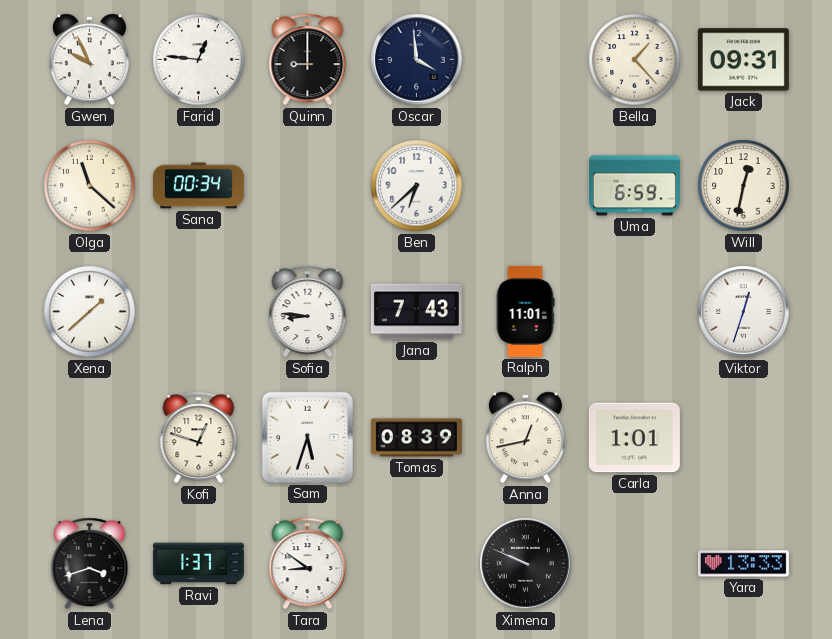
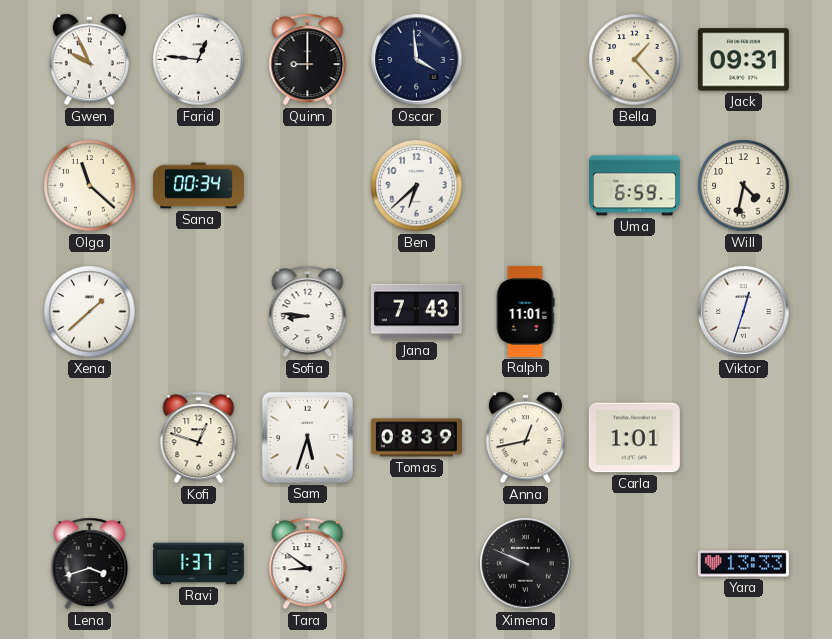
Will: 12:32 -> 4:32 (744, 186)
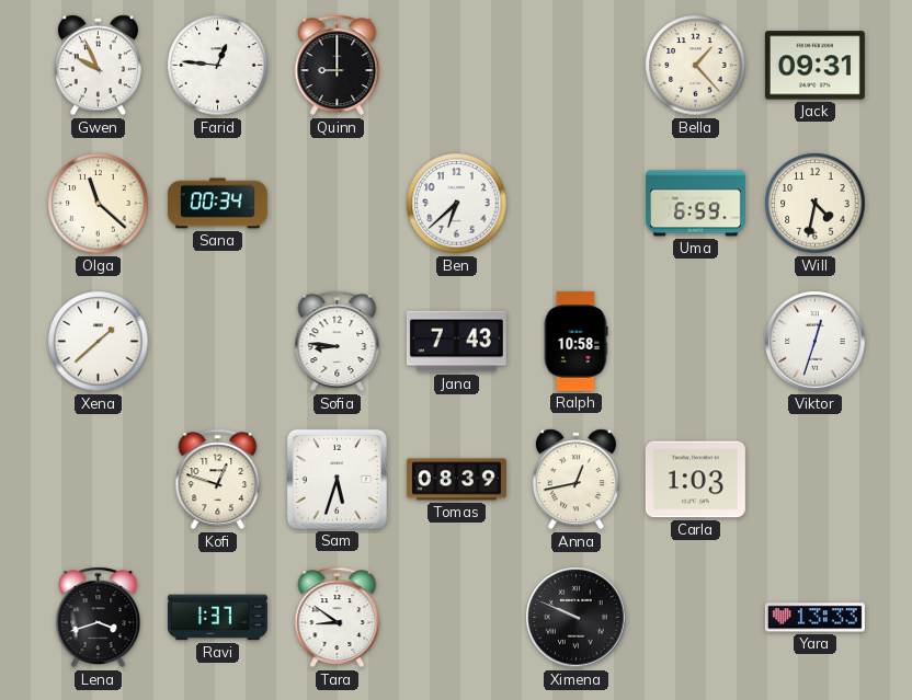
Oscar: 3:59 -> none (417, 60)
Ralph: 11:01 -> 10:58 (575, 341)
Carla: 1:01 -> 1:03 (695, 480)
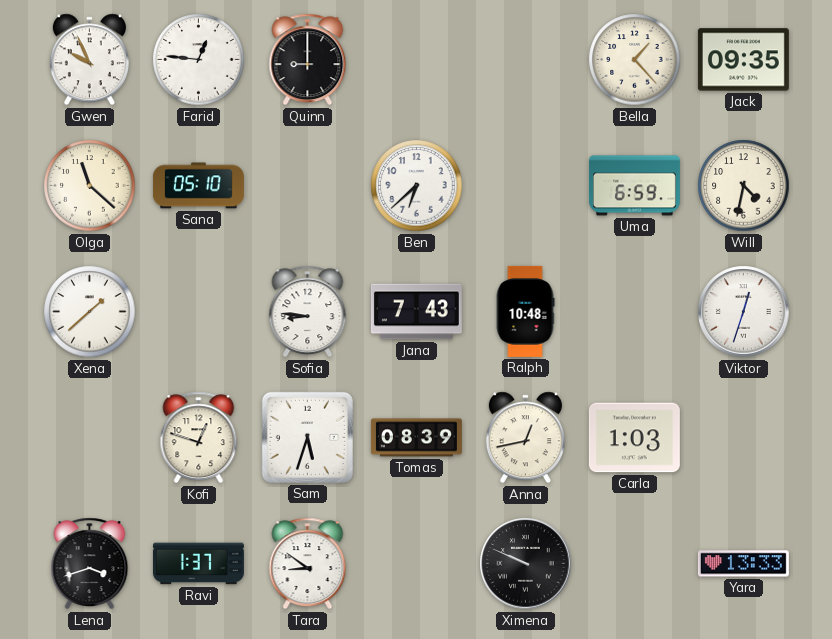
Jack: 09:31 -> 09:35 (743, 60)
Sana: 00:34 -> 05:10 (198, 186)
Ralph: 10:58 -> 10:48 (525, 311)
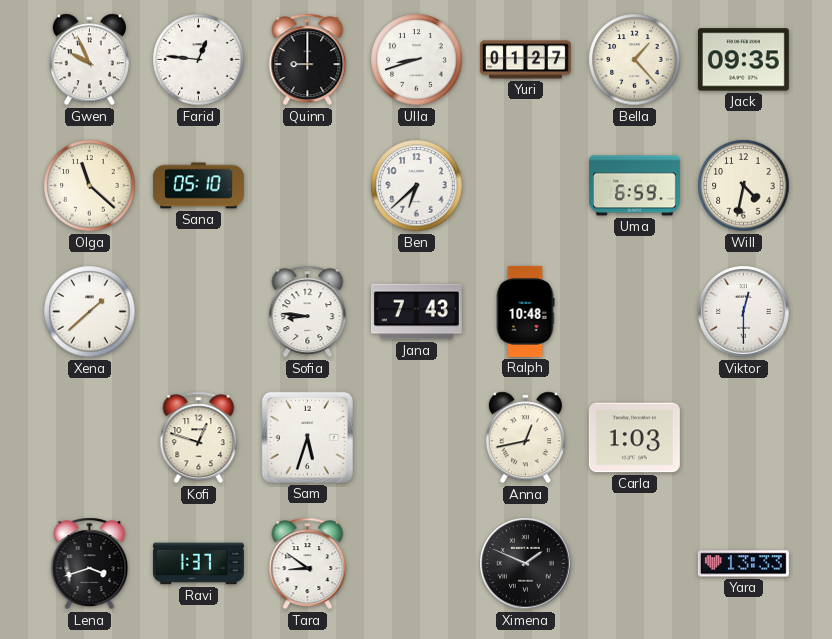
Ulla: none -> 8:42 (417, 60)
Yuri: none -> 01:27 (525, 60)
Viktor: 12:33 -> 12:30 (744, 312)
Tomas: 08:39 -> none (416, 438)
Ximena: 9:49 -> 1:49 (526, 564)
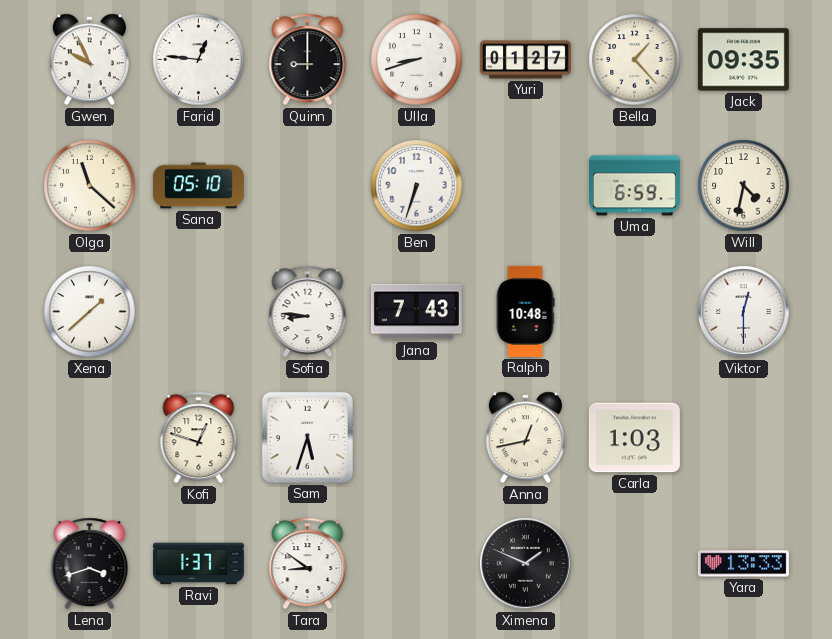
Ben: 6:38 -> 6:33 (417, 186)
